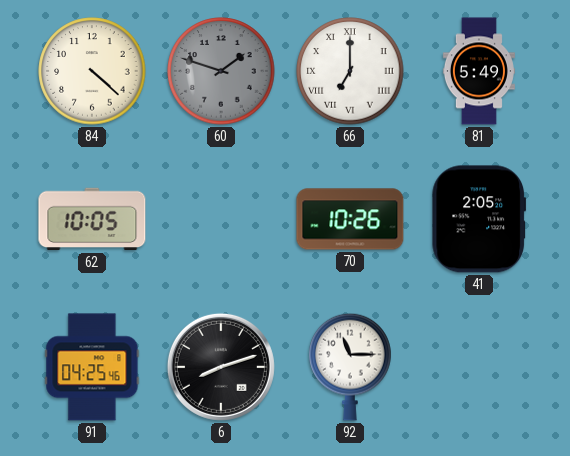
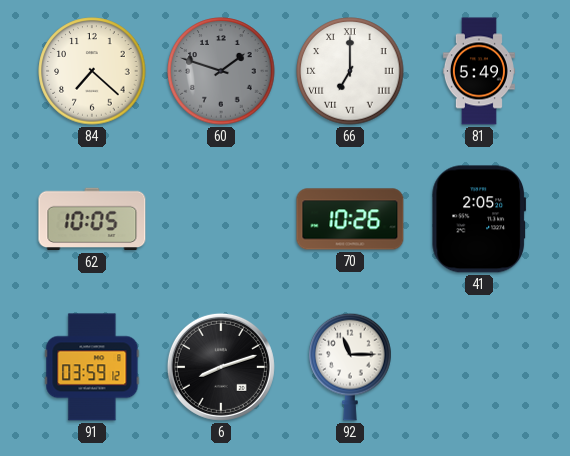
84: 4:22 -> 7:22 (92, 71)
91: 04:25 -> 03:59 (92, 367)
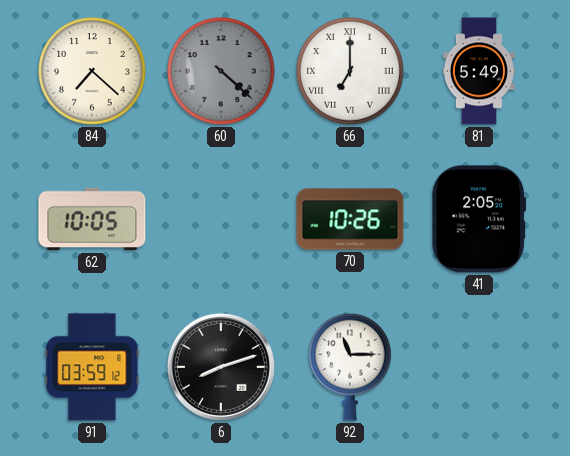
60: 1:48 -> 4:22 (221, 71)
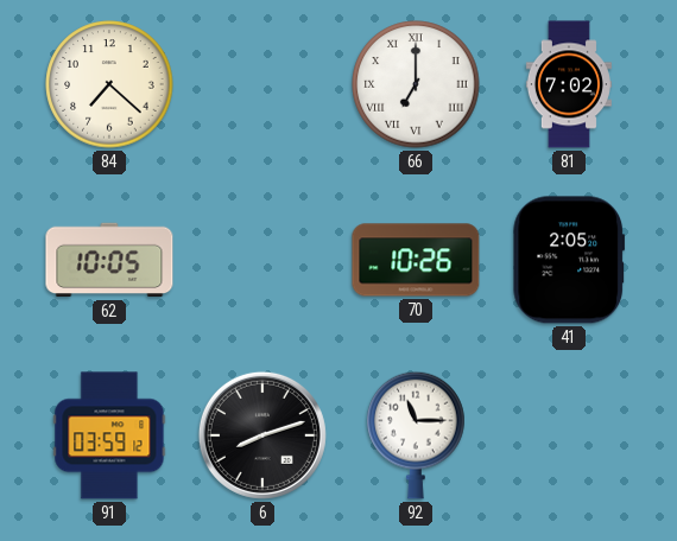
60: 4:22 -> none (221, 71)
81: 5:49 -> 7:02 (569, 84)
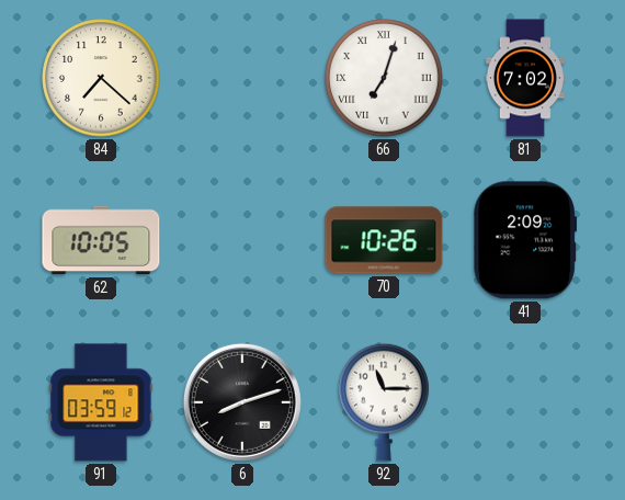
66: 7:00 -> 7:03 (384, 78)
41: 2:05 -> 2:09 (525, 240)
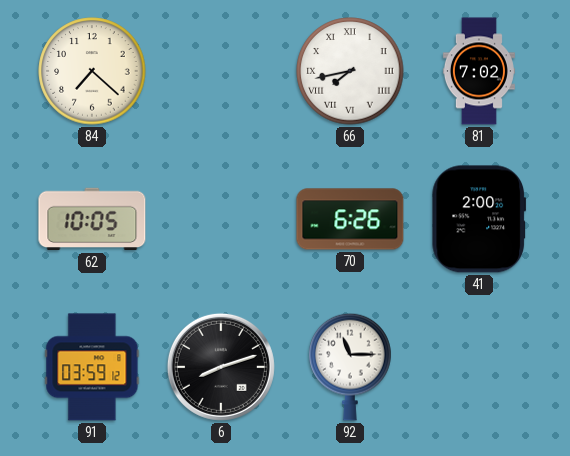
66: 7:03 -> 7:43 (350, 71)
70: 10:26 -> 6:26 (350, 219)
41: 2:09 -> 2:00 (479, 219)
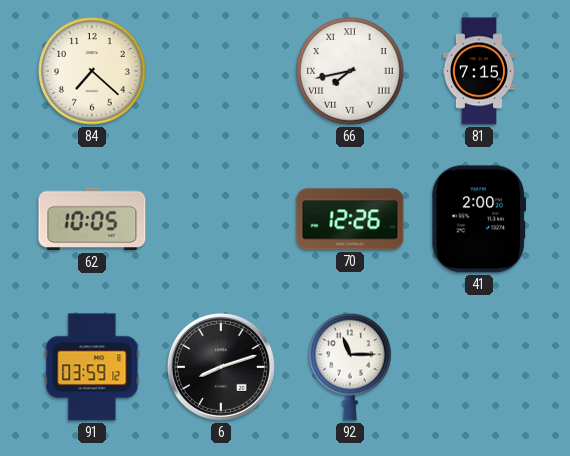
81: 7:02 -> 7:15 (479, 71)
70: 6:26 -> 12:26 (350, 219)
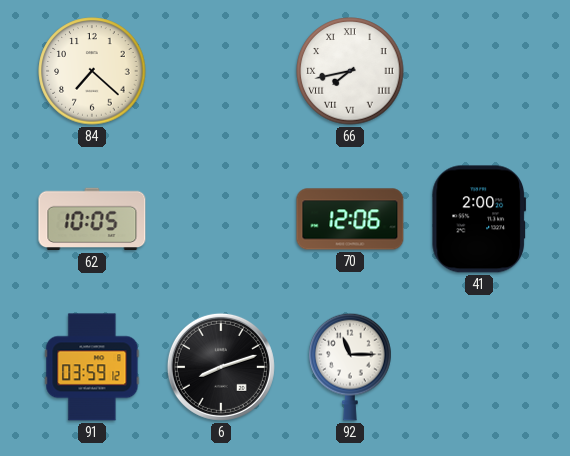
81: 7:15 -> none (479, 71)
70: 12:26 -> 12:06 (350, 219)
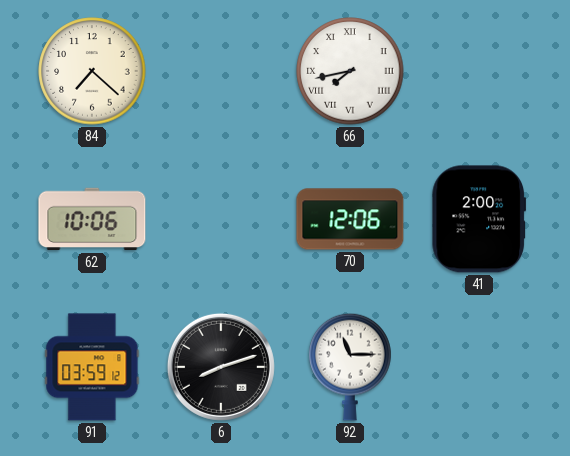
62: 10:05 -> 10:06 (92, 219)
